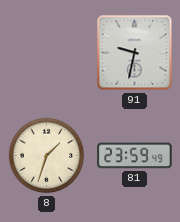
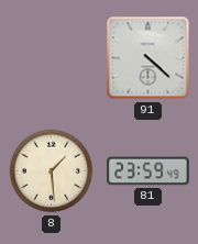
91: 9:32 -> 4:22 (148, 58)
8: 1:33 -> 1:29 (52, 171)
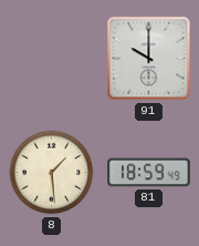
91: 4:22 -> 10:00 (149, 59)
81: 23:59 -> 18:59 (149, 173)
